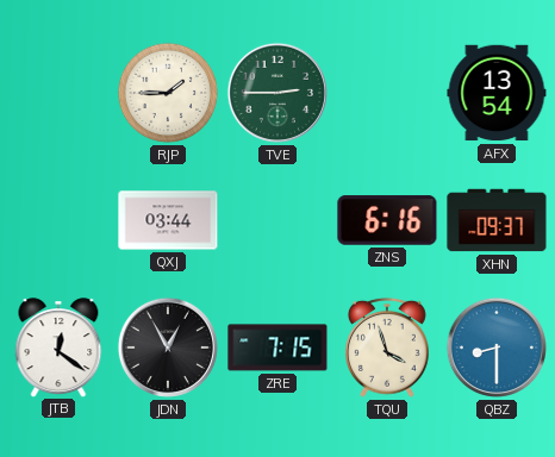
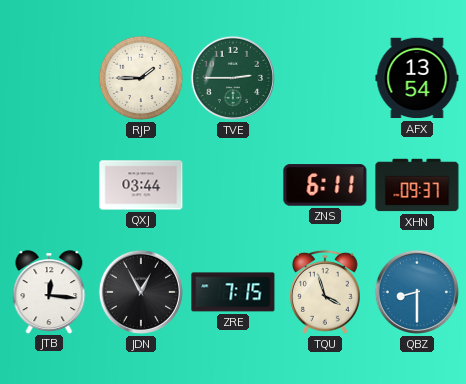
ZNS: 6:16 -> 6:11 (325, 185)
JTB: 12:21 -> 12:16 (49, 292)
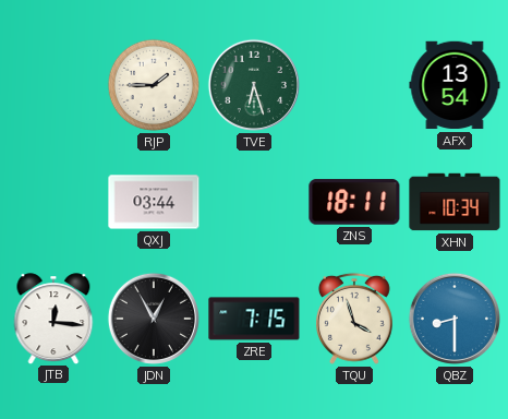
TVE: 2:45 -> 6:27 (254, 85)
ZNS: 6:11 -> 18:11 (354, 202)
XHN: 09:37 -> 10:34 (455, 202)
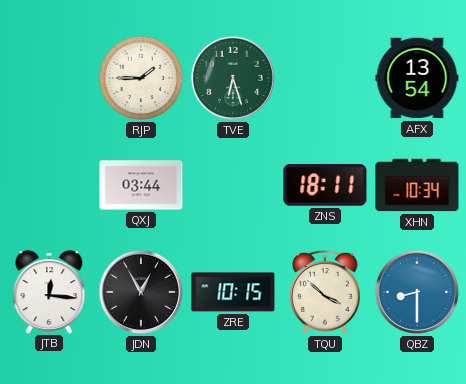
ZRE: 7:15 -> 10:15 (233, 292)
TQU: 3:57 -> 3:52 (325, 292)
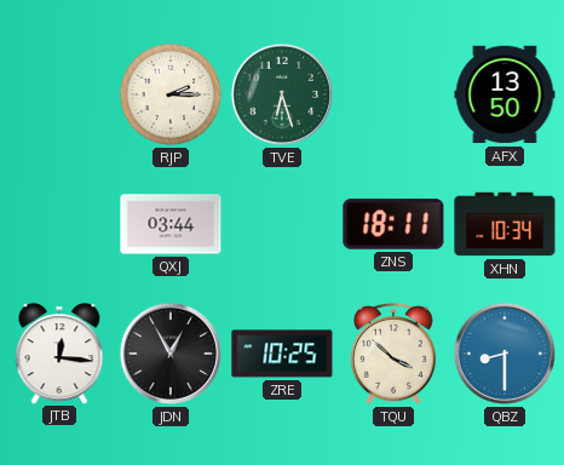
RJP: 1:45 -> 2:15 (171, 94)
AFX: 13:54 -> 13:50 (505, 94)
ZRE: 10:15 -> 10:25 (282, 354)
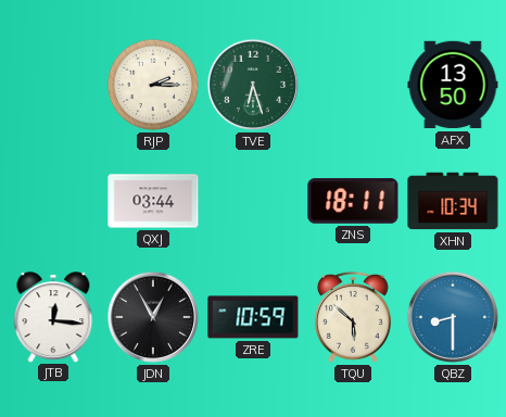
ZRE: 10:25 -> 10:59 (253, 317)
TQU: 3:52 -> 5:52 (353, 317)
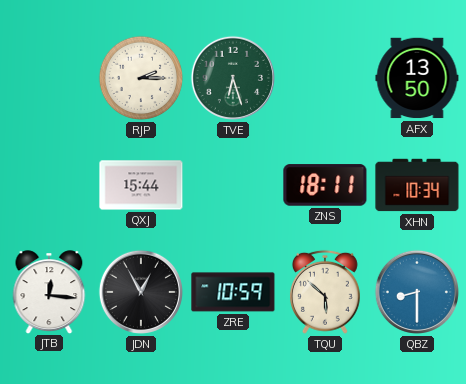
QXJ: 03:44 -> 15:44 (141, 185)
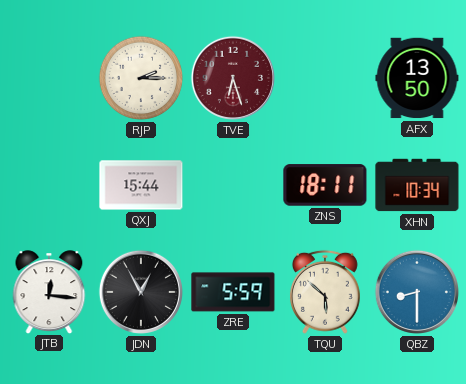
TVE dial: green -> burgundy (233, 78)
ZRE: 10:59 -> 5:59 (233, 292)
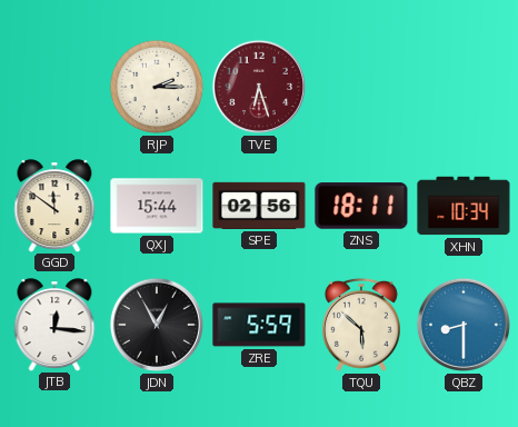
AFX: 13:50 -> none (417, 78)
GGD: none -> 11:51 (54, 206)
SPE: none -> 02:56 (259, 206)
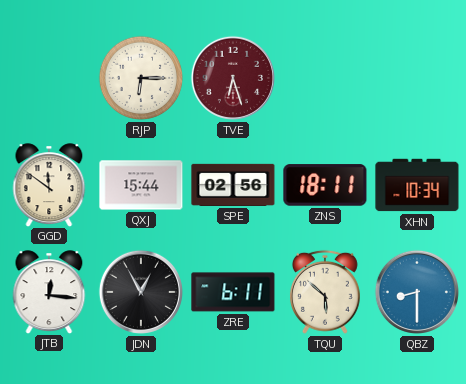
RJP: 2:15 -> 6:15 (141, 78)
ZRE: 5:59 -> 6:11 (233, 292)
